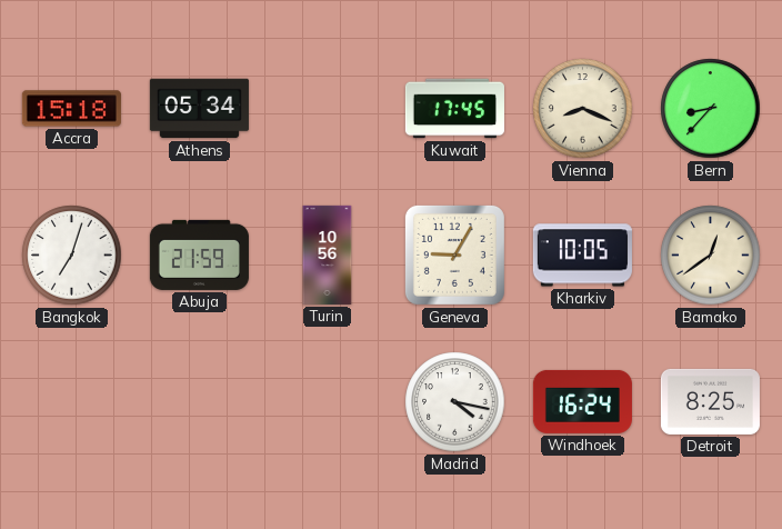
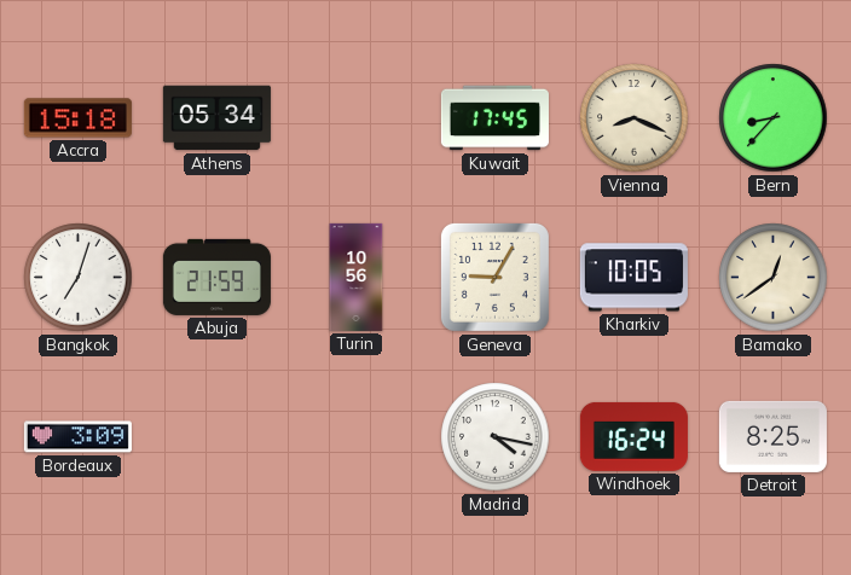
Bordeaux: none -> 3:09 (77, 437)
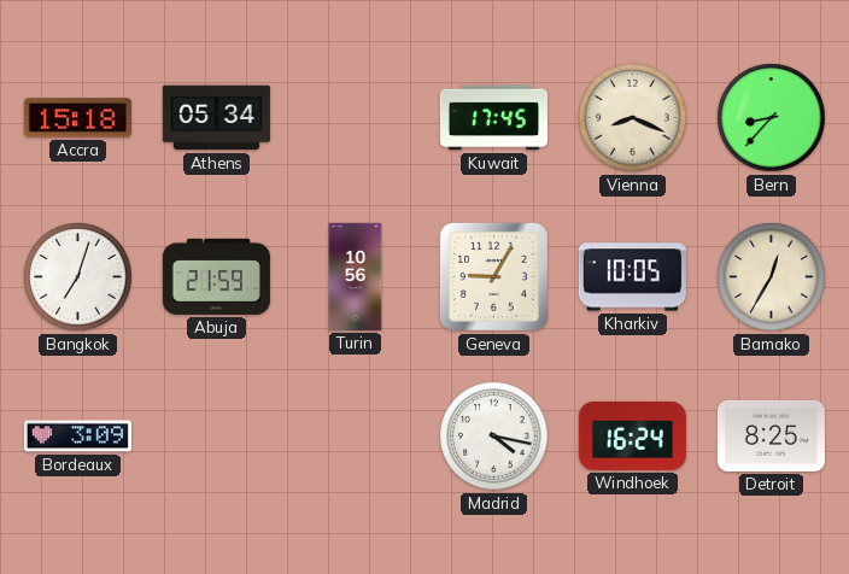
Bamako: 12:39 -> 12:35 (772, 277)
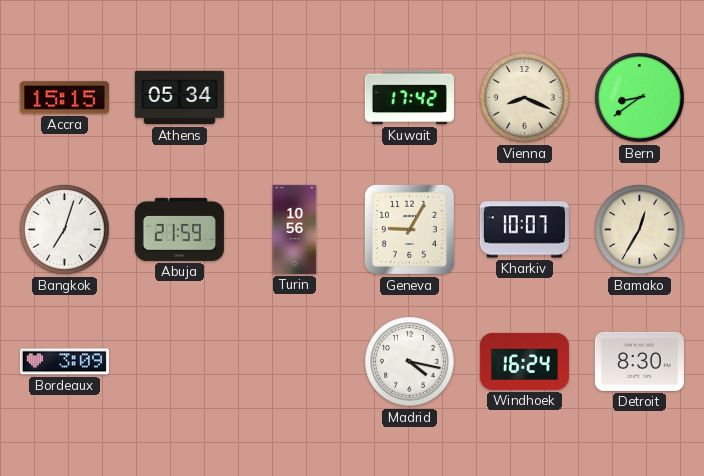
Accra: 15:18 -> 15:15 (64, 98)
Kuwait: 17:45 -> 17:42 (409, 98)
Bern: 8:37 -> 8:39 (640, 98)
Kharkiv: 10:05 -> 10:07 (524, 230)
Detroit: 8:25 -> 8:30 (639, 361)
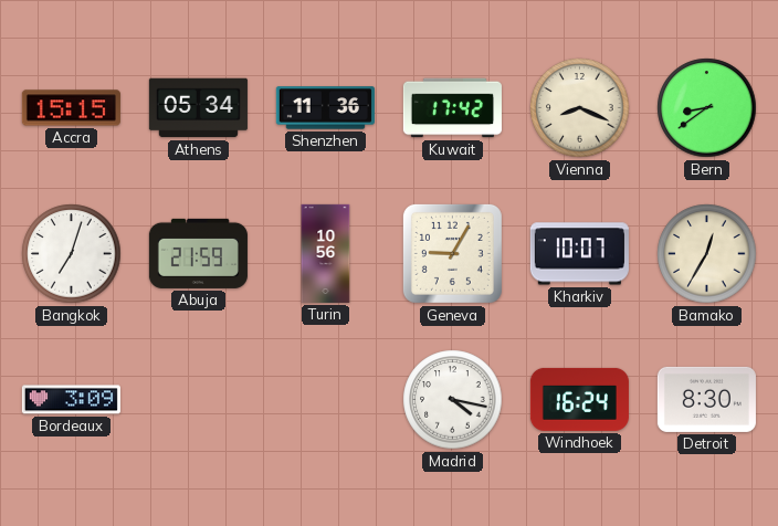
Shenzhen: none -> 11:36 (325, 108)
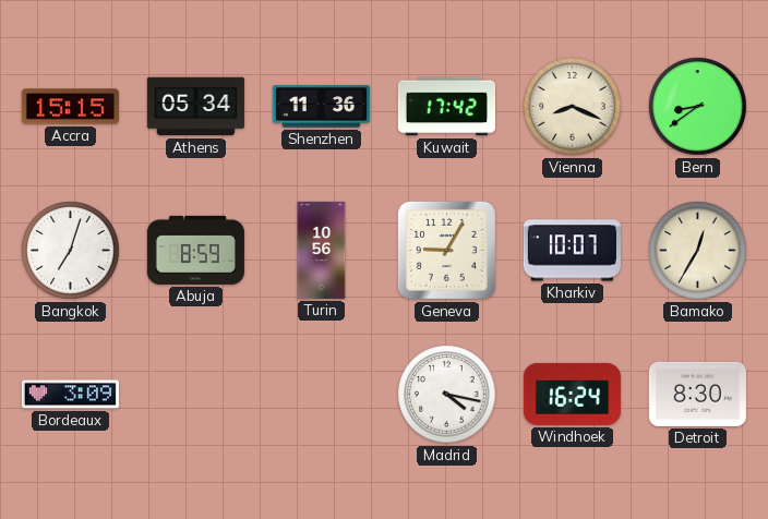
Abuja: 21:59 -> 8:59 (195, 250)
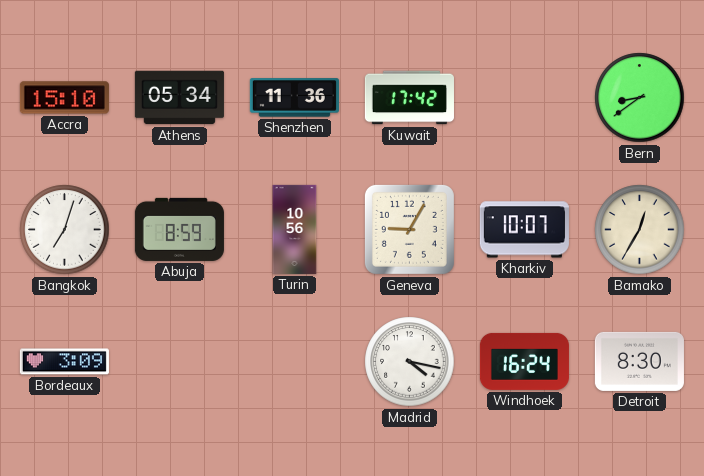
Accra: 15:15 -> 15:10 (64, 98)
Vienna: 8:19 -> none (573, 107)
